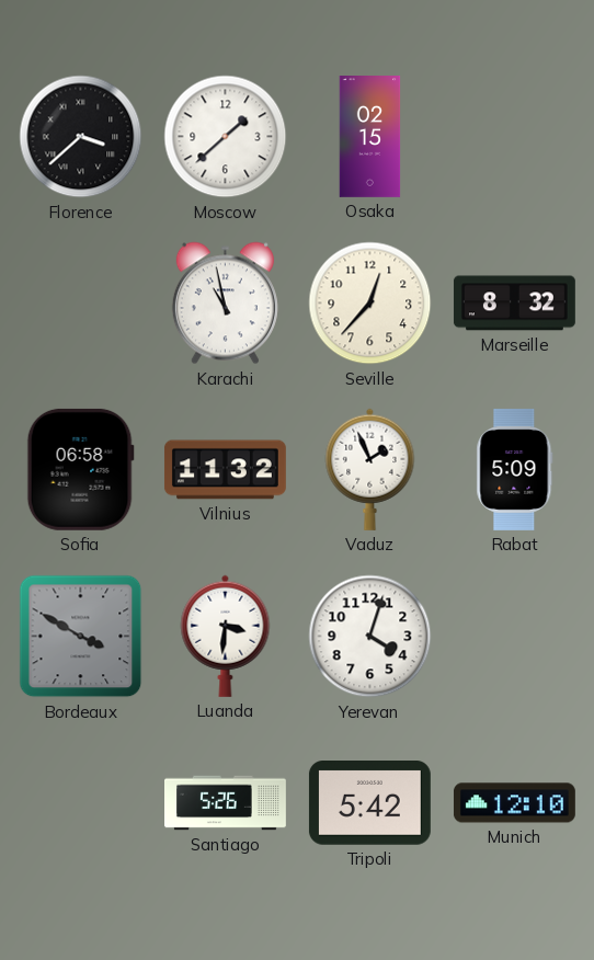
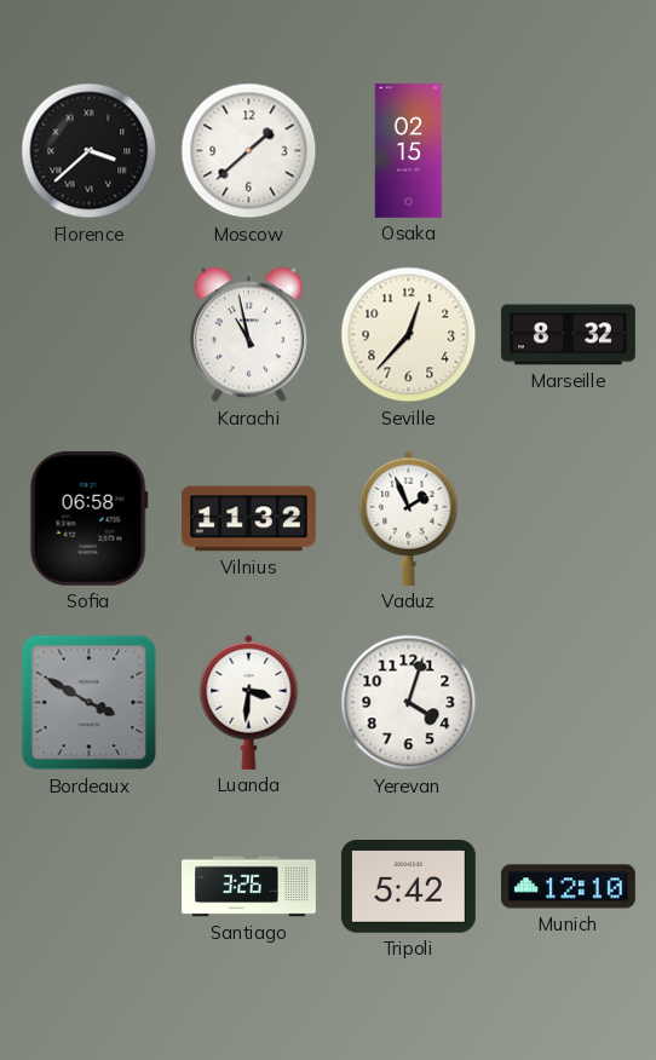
Rabat: 5:09 -> none (515, 469)
Santiago: 5:26 -> 3:26 (249, 887)
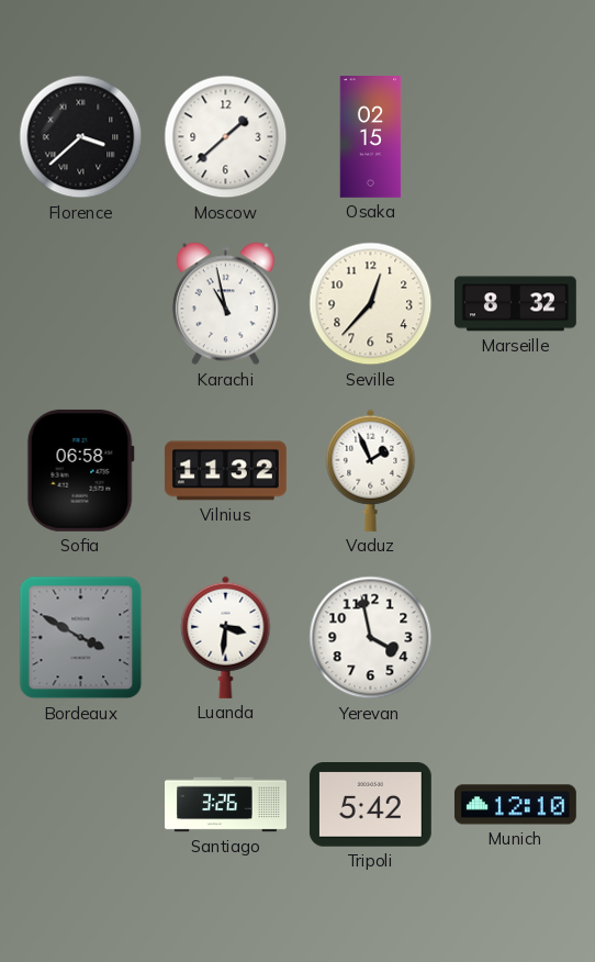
Yerevan: 4:03 -> 3:58 (371, 638)
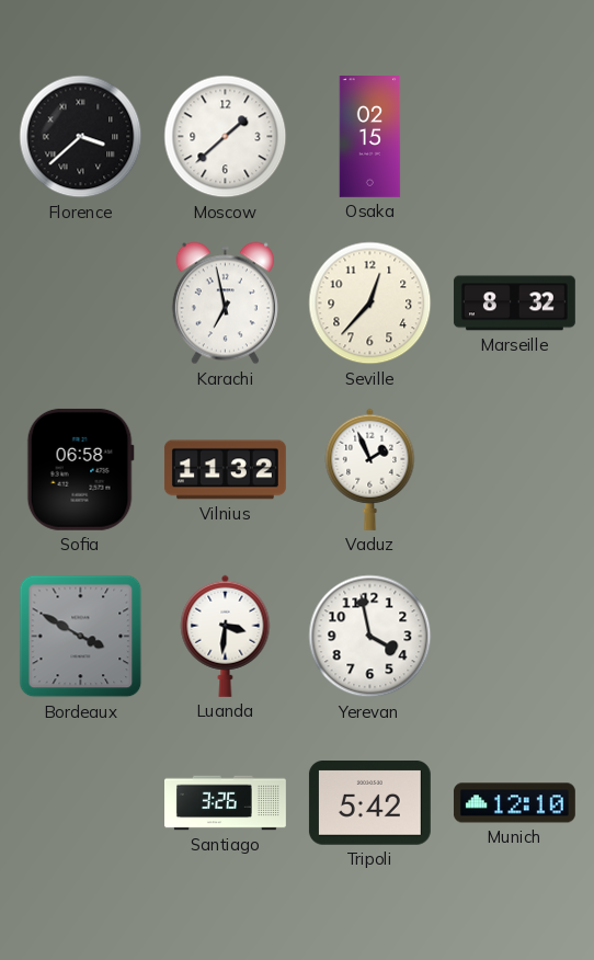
Karachi: 10:58 -> 6:58 (225, 304)
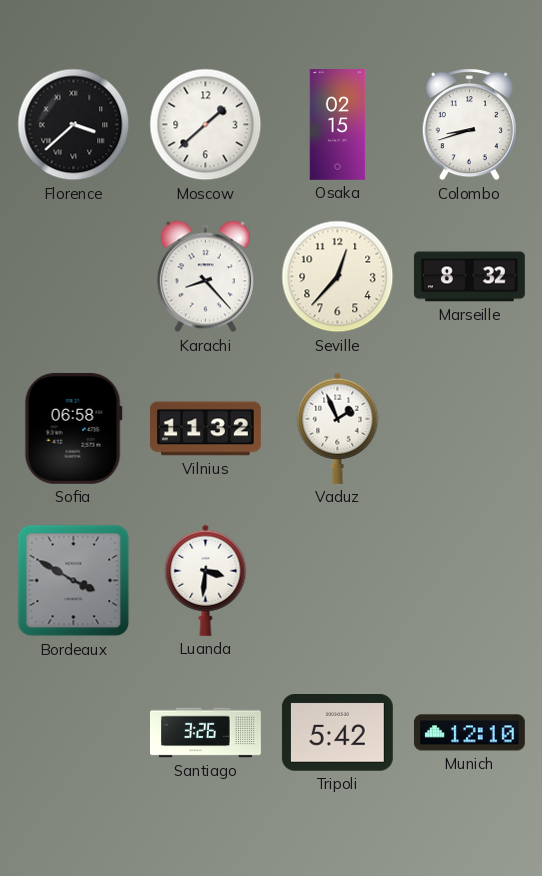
Colombo: none -> 8:42 (469, 125)
Karachi: 6:58 -> 8:23 (205, 277)
Yerevan: 3:58 -> none (370, 637)
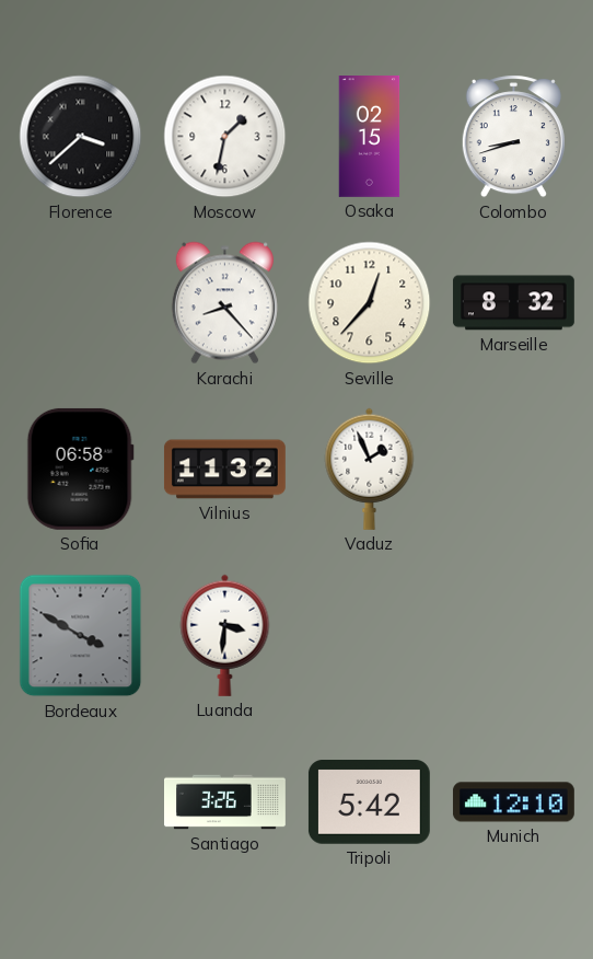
Moscow: 1:38 -> 1:32 (225, 137)
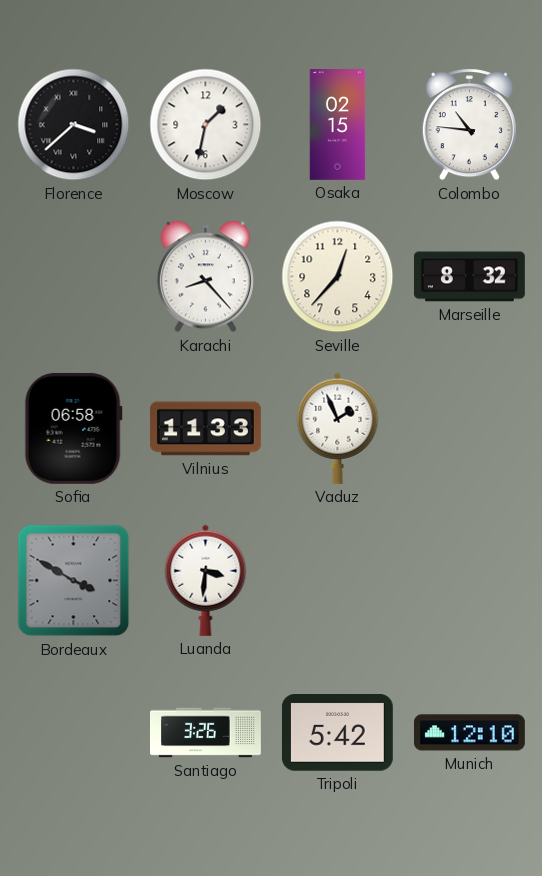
Colombo: 8:42 -> 10:46 (469, 125)
Vilnius: 11:32 -> 11:33 (205, 429)
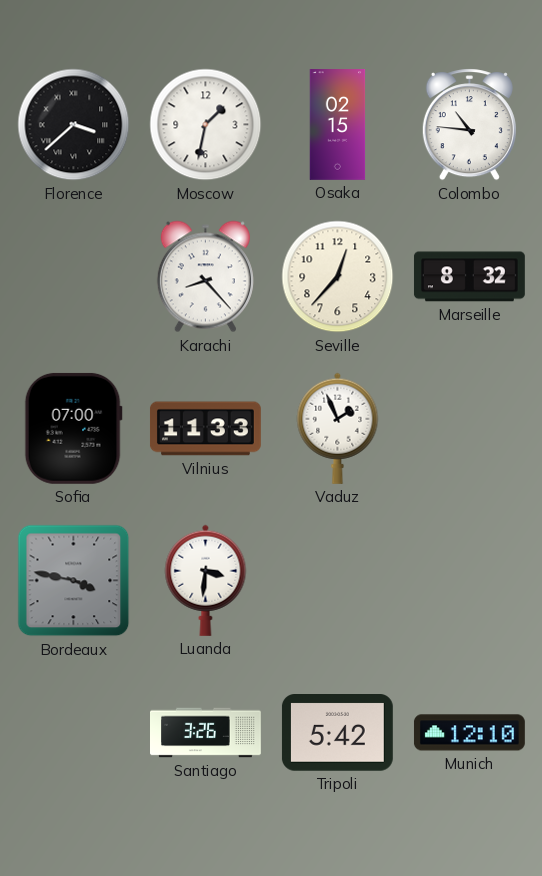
Sofia: 06:58 -> 07:00 (73, 428)
Bordeaux: 3:50 -> 3:47 (74, 581)
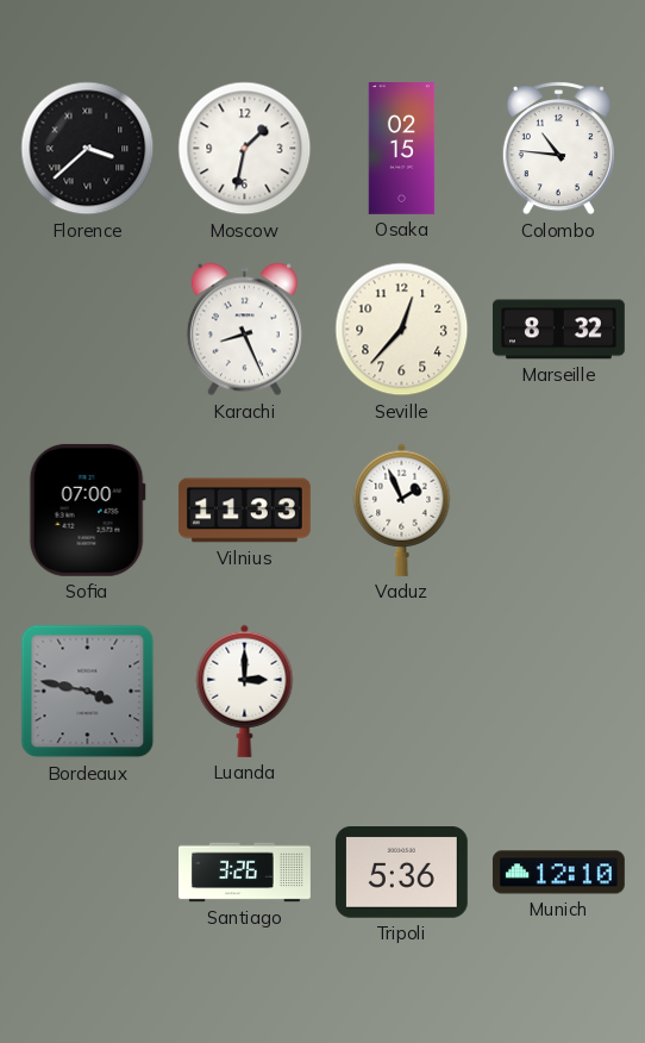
Karachi: 8:23 -> 8:26 (244, 330)
Luanda: 3:31 -> 3:00 (245, 691)
Tripoli: 5:42 -> 5:36 (401, 873)
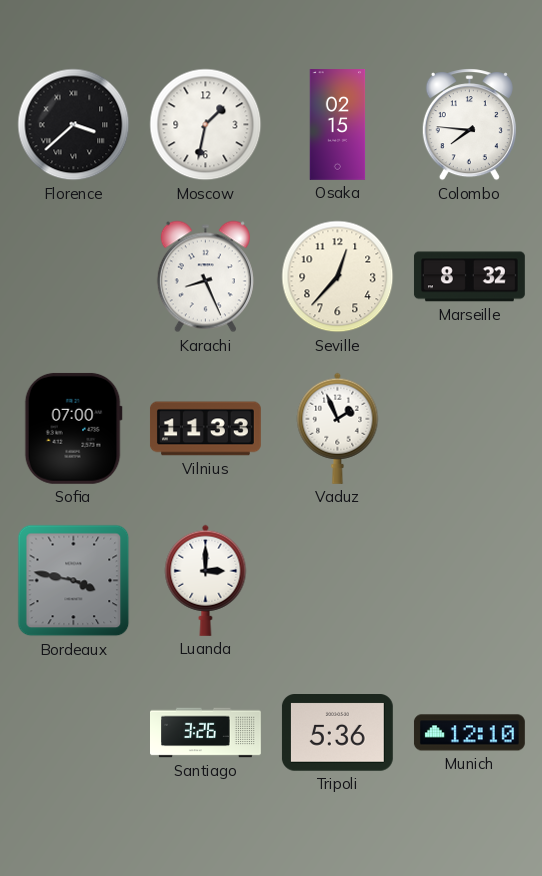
Colombo: 10:46 -> 7:46 (469, 125)
